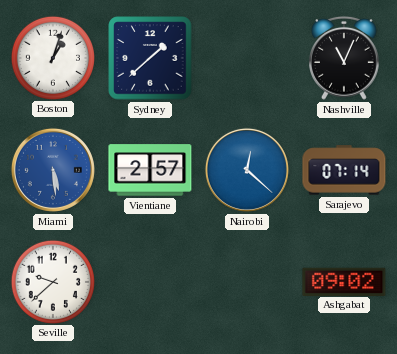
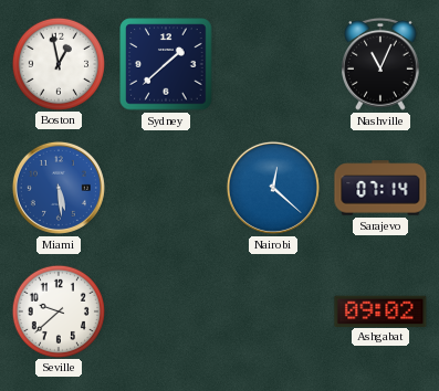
Boston: 1:03 -> 12:58 (58, 63)
Vientiane: 2:57 -> none (150, 170)
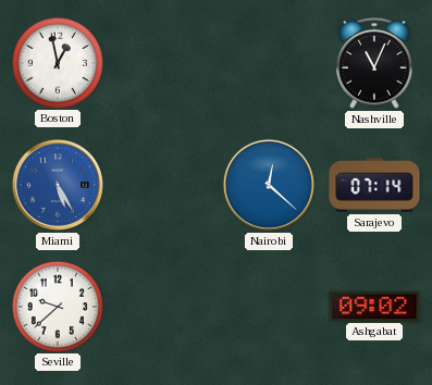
Sydney: 1:38 -> none (166, 64)
Miami: 5:29 -> 5:25 (58, 185)
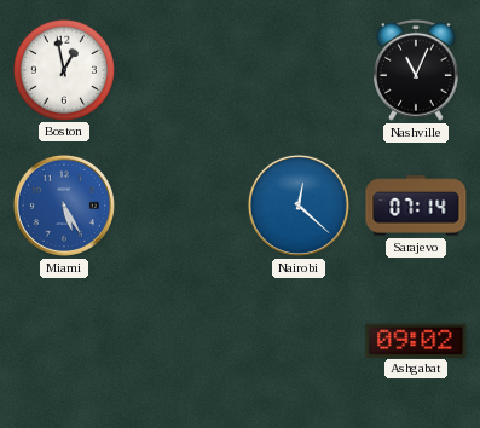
Seville: 9:38 -> none (57, 306)
